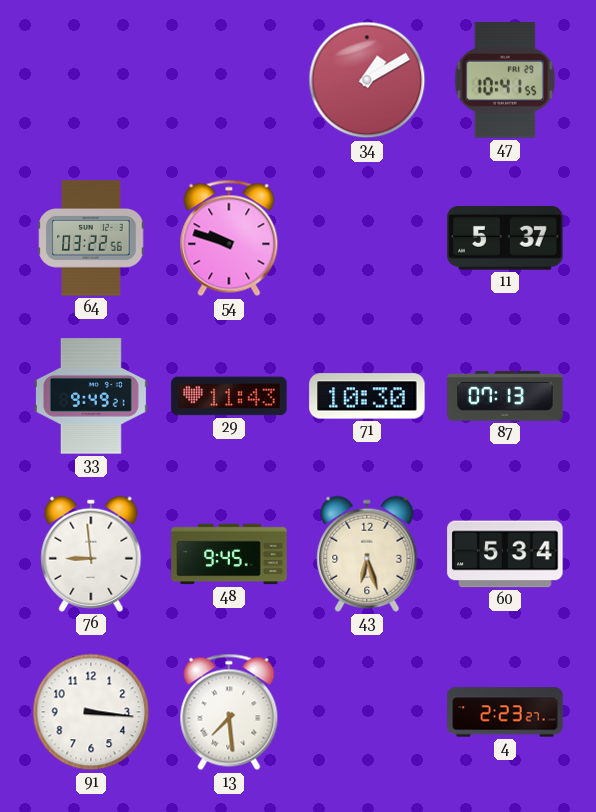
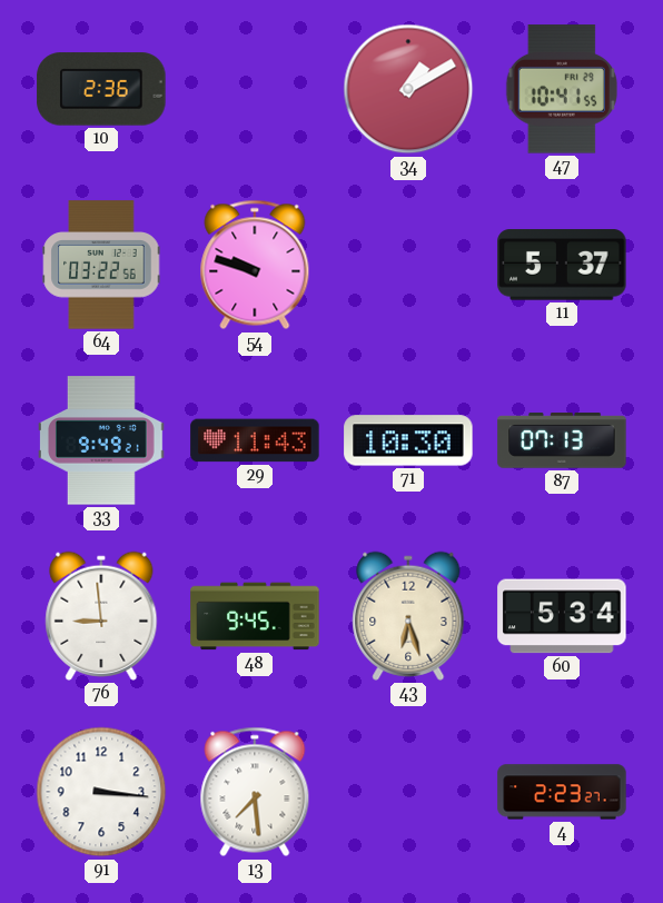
10: none -> 2:36 (101, 89)
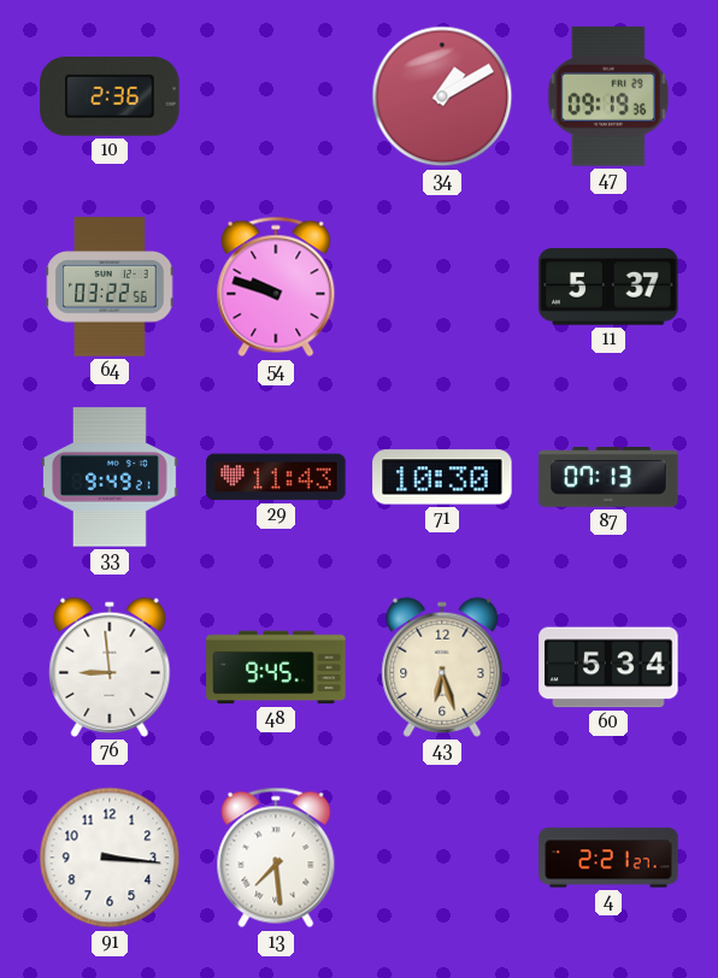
47: 10:41 -> 09:19 (608, 96)
4: 2:23 -> 2:21 (608, 858)
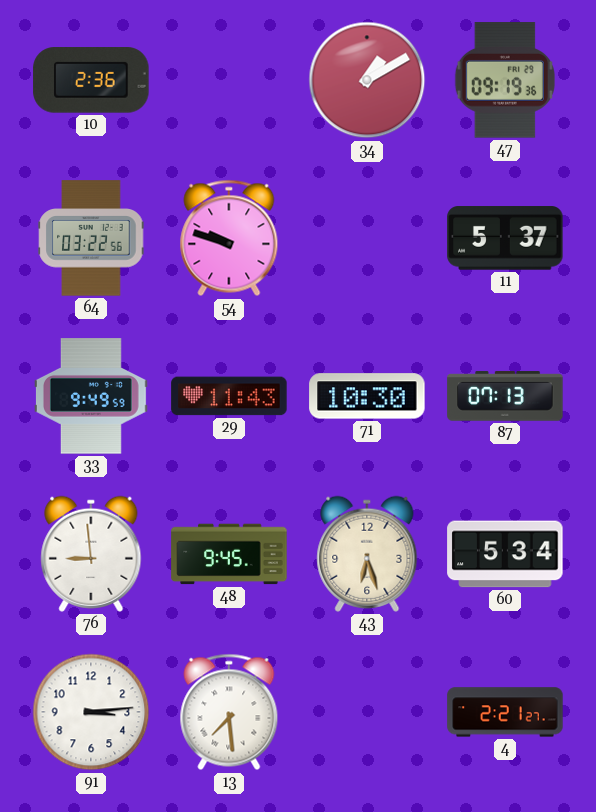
33: 9:49:21 -> 9:49:59 (91, 396)
91: 3:16 -> 3:14 (91, 712)
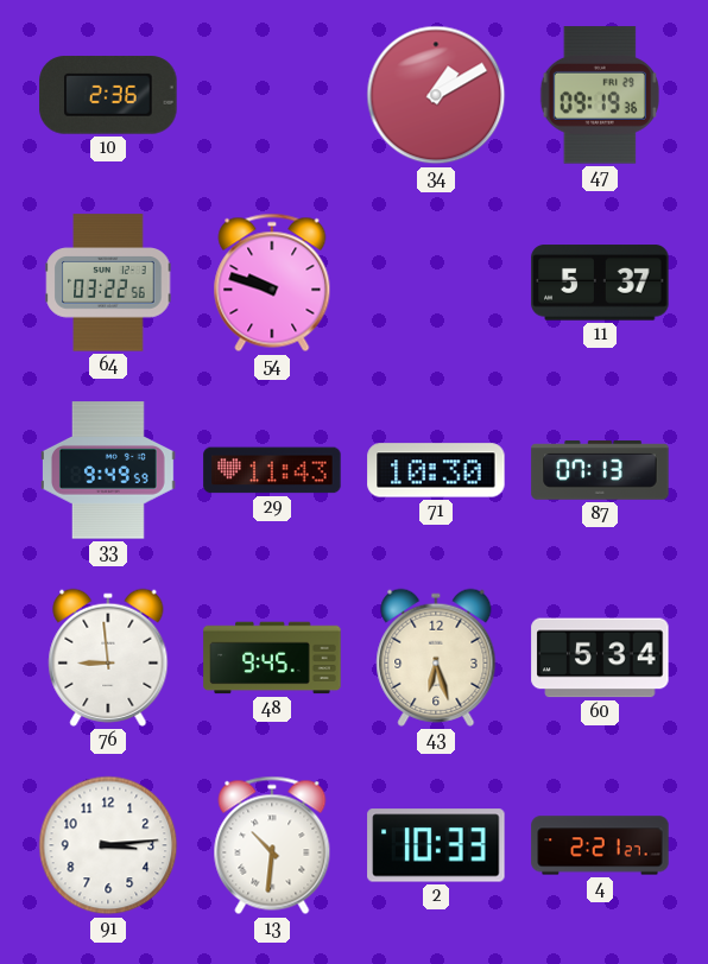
13: 7:29 -> 10:31 (272, 845)
2: none -> 10:33 (436, 845)
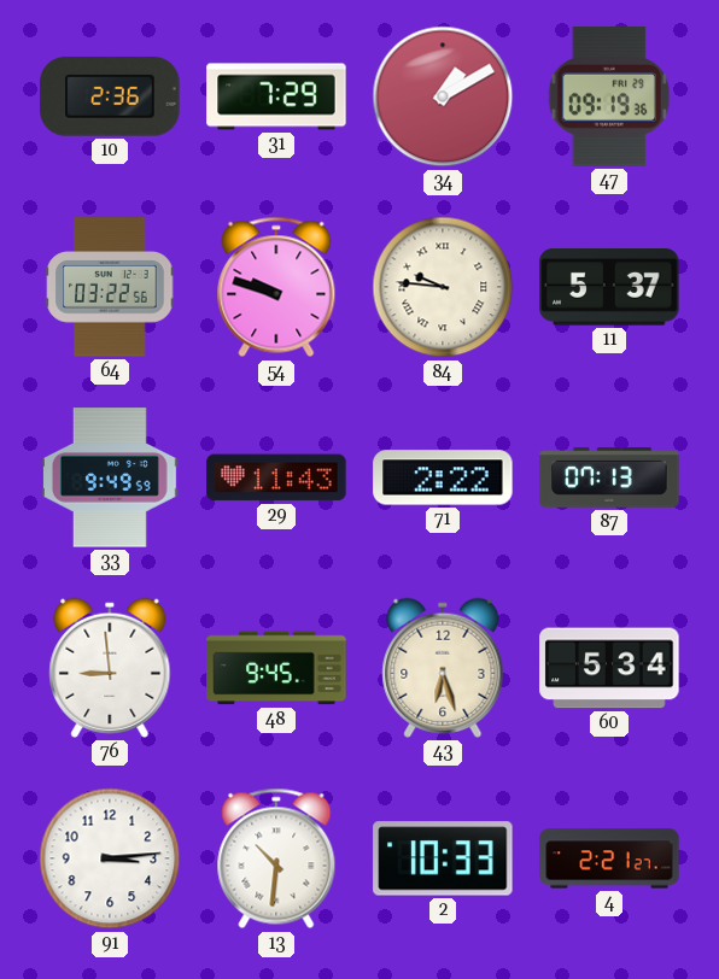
31: none -> 7:29 (276, 96)
84: none -> 9:46 (443, 287)
71: 10:30 -> 2:22 (443, 477)
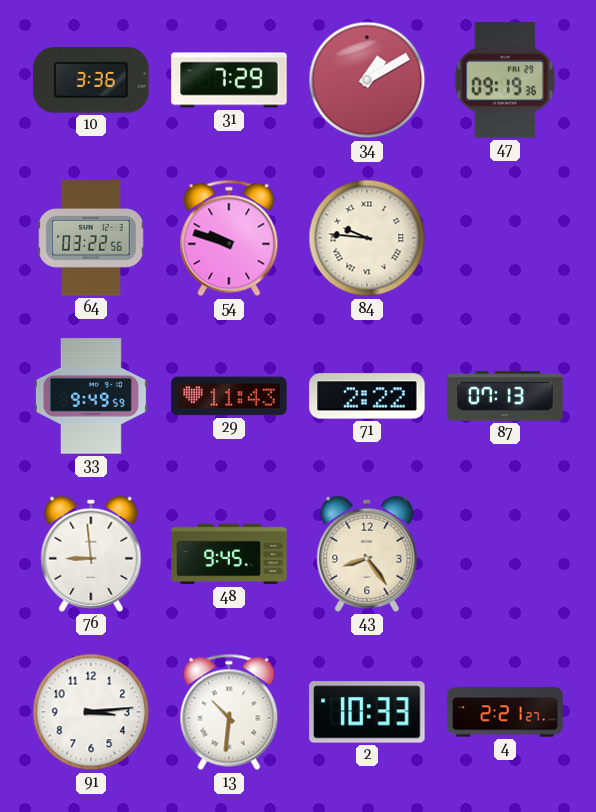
10: 2:36 -> 3:36 (91, 80)
11: 5:37 -> none (609, 287)
43: 6:27 -> 8:24 (367, 554)
60: 5:34 -> none (609, 668)
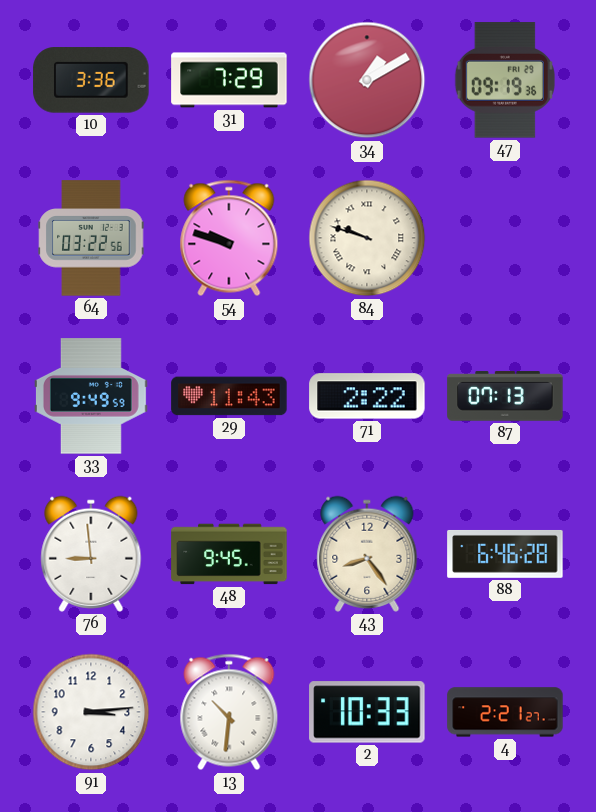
84: 9:46 -> 9:48 (367, 238)
88: none -> 6:46 (505, 554)
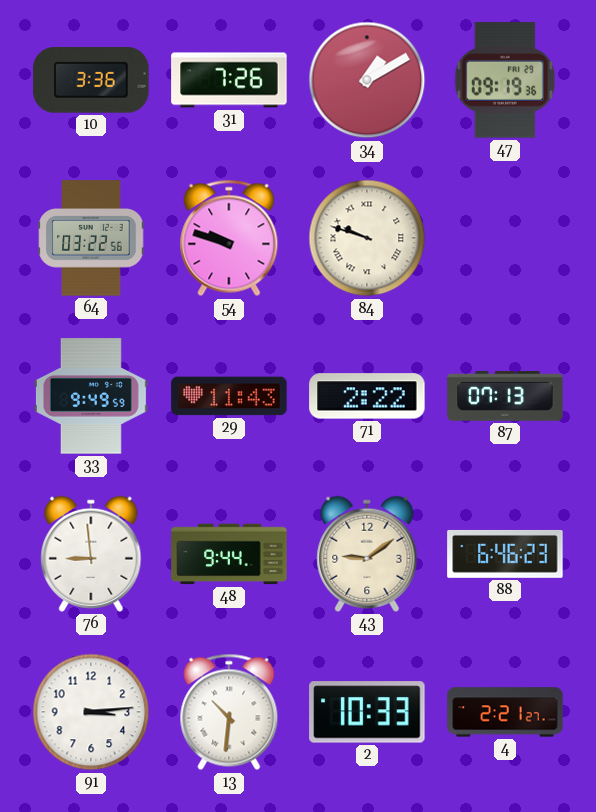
31: 7:29 -> 7:26 (229, 80)
48: 9:45 -> 9:44 (229, 554)
43: 8:24 -> 9:09 (367, 554)
88: 6:46:28 -> 6:46:23 (505, 554)
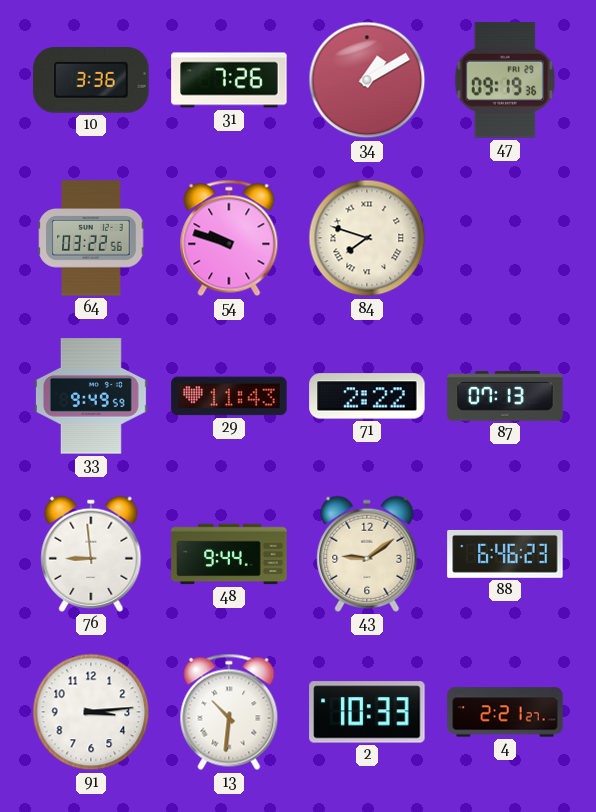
84: 9:48 -> 7:48 (367, 238)
